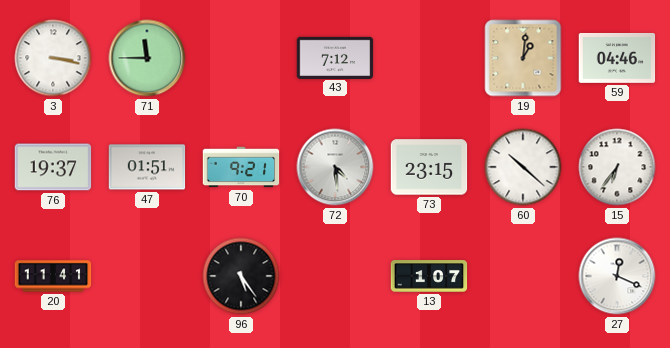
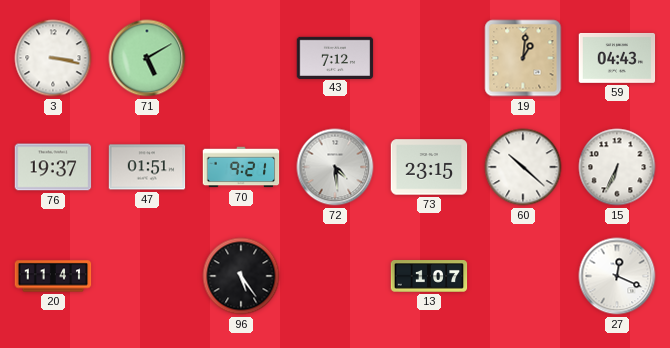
71: 11:45 -> 5:10 (147, 58)
59: 04:46 -> 04:43 (617, 58)
15: 6:36 -> 6:34 (617, 167)
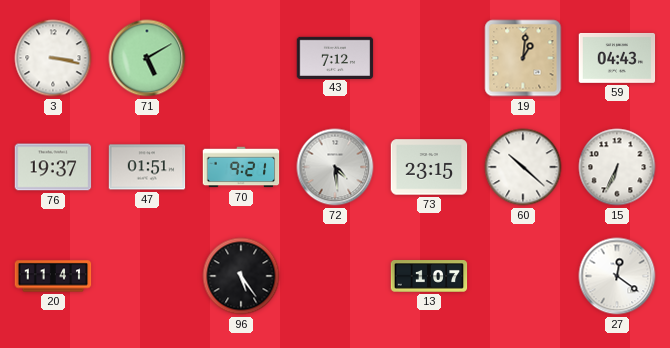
27: 12:19 -> 12:21 (617, 276)
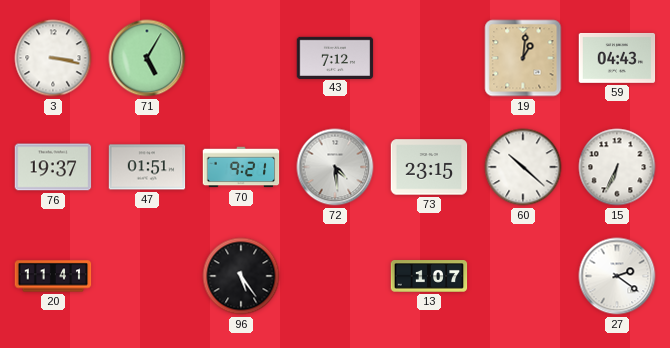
71: 5:10 -> 5:05 (147, 58)
27: 12:21 -> 2:21 (617, 276)
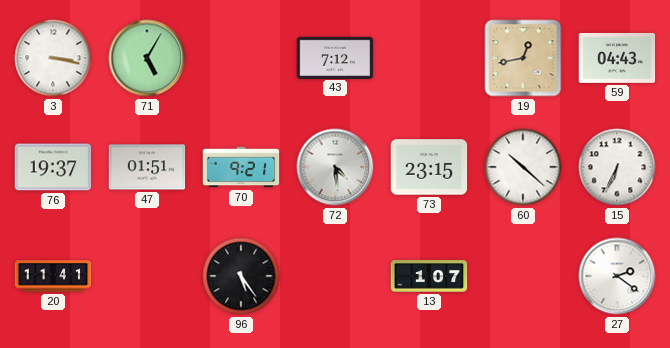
19: 1:01 -> 12:43 (523, 58)
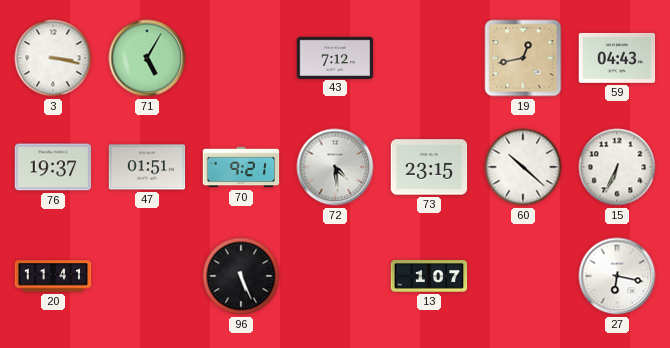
96: 5:24 -> 5:26 (241, 276)
27: 2:21 -> 6:17 (617, 276)
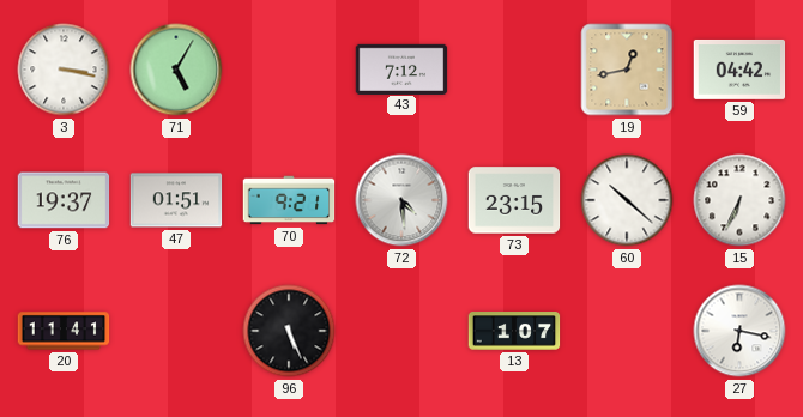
59: 04:43 -> 04:42 (739, 69)
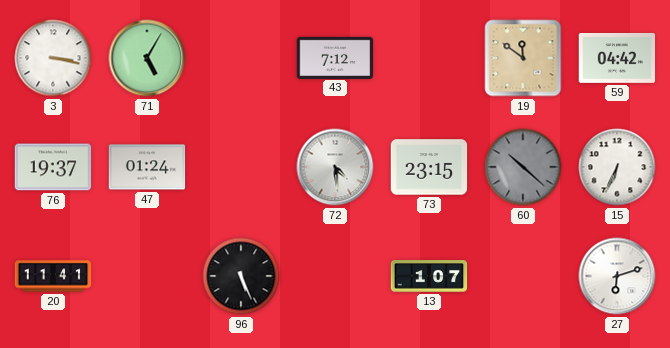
19: 12:43 -> 11:51 (523, 58)
47: 01:51 -> 01:24 (147, 167)
70: 9:21 -> none (289, 200)
60 dial: white -> grey (523, 167)
27: 6:17 -> 6:12 (617, 276)
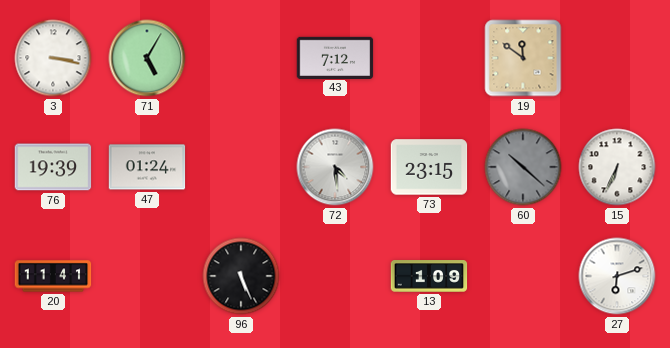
59: 04:42 -> none (617, 58)
76: 19:37 -> 19:39 (53, 167)
13: 1:07 -> 1:09 (429, 276)
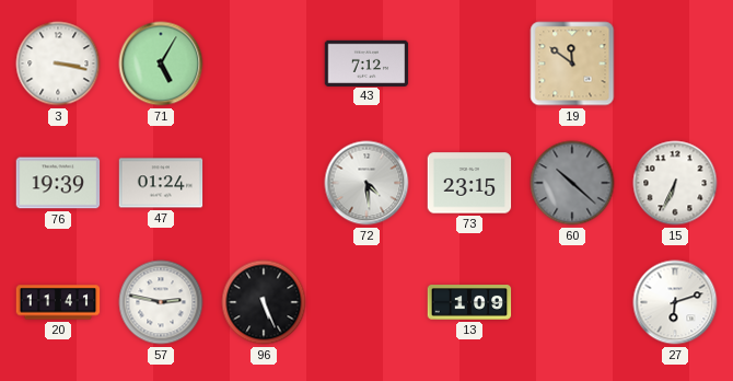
57: none -> 2:47 (161, 302)
